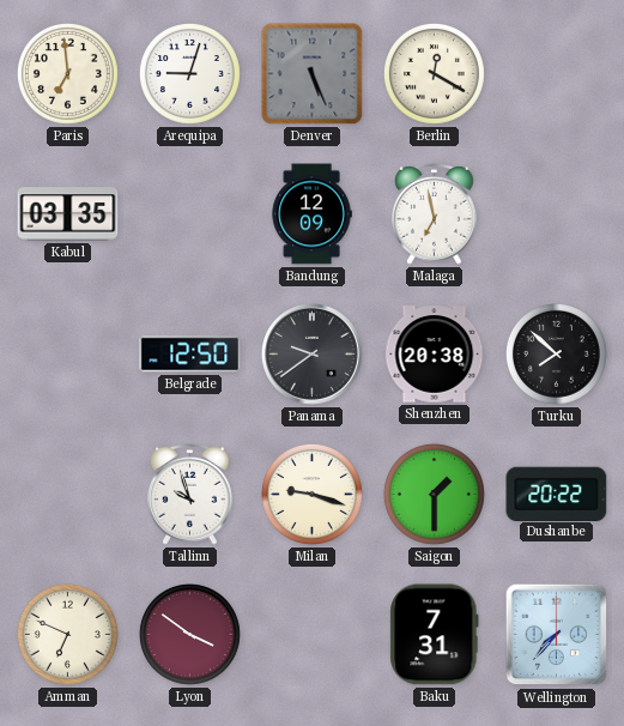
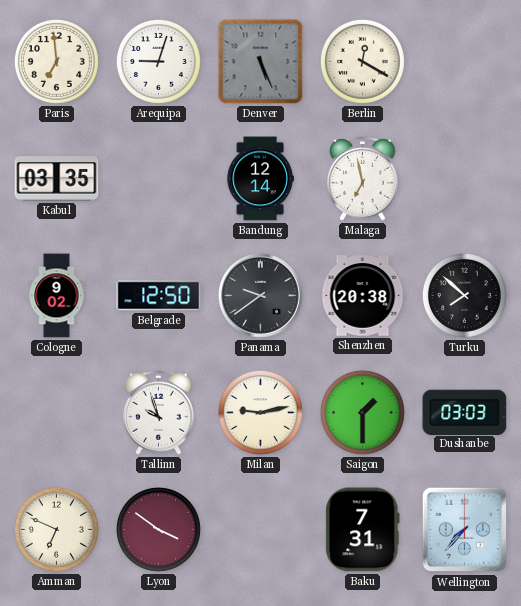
Bandung: 12:09 -> 12:14 (260, 179)
Cologne: none -> 9:02 (57, 296)
Milan: 9:18 -> 9:13 (260, 412)
Dushanbe: 20:22 -> 03:03 (465, 412)
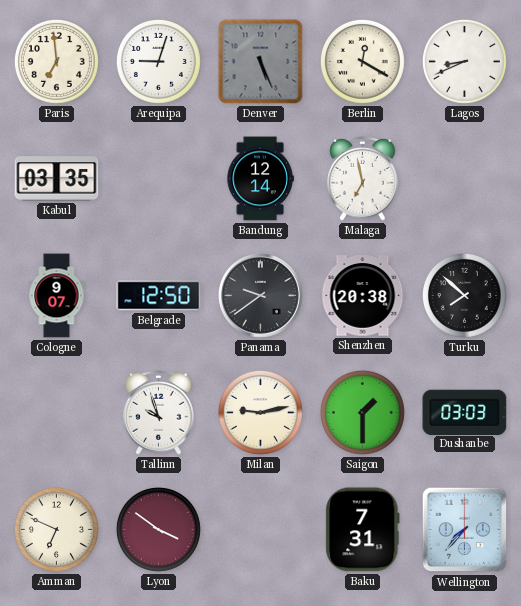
Lagos: none -> 8:41 (464, 61)
Cologne: 9:02 -> 9:07 (57, 296)
